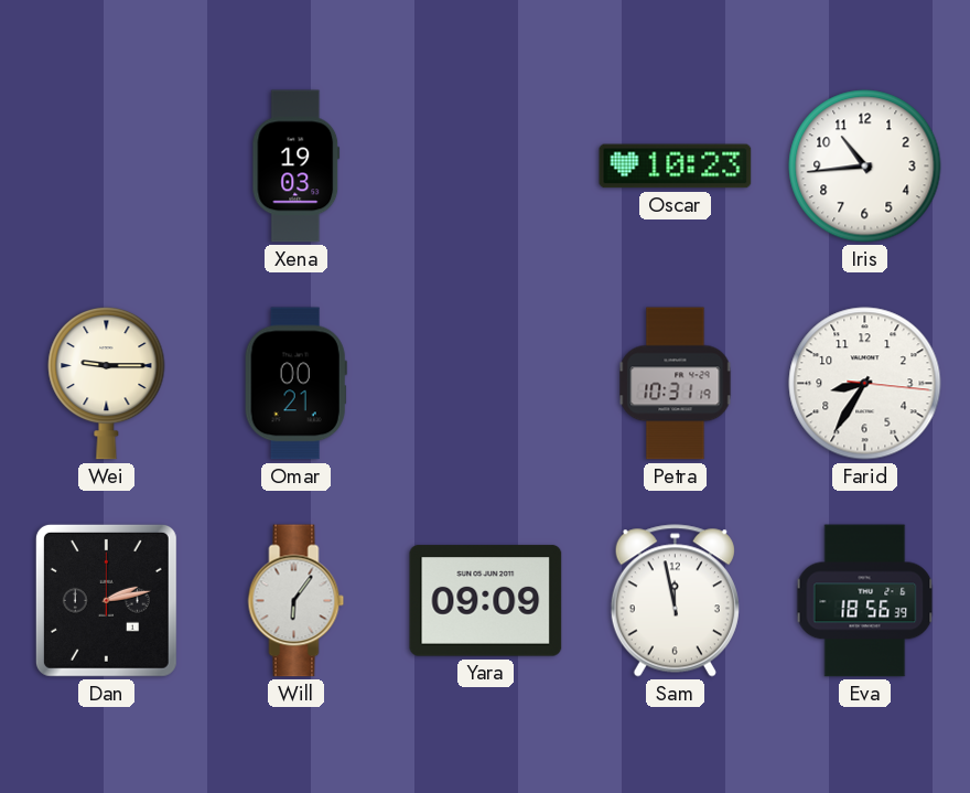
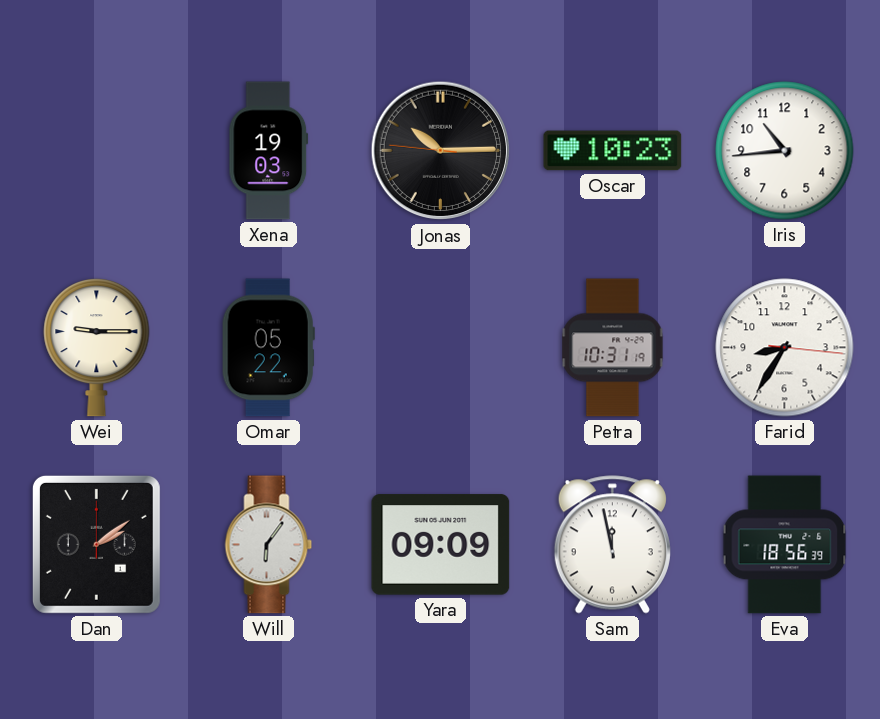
Jonas: none -> 10:14 (441, 151)
Omar: 00:21 -> 05:22 (268, 348)
Dan: 2:13 -> 2:09 (96, 544)
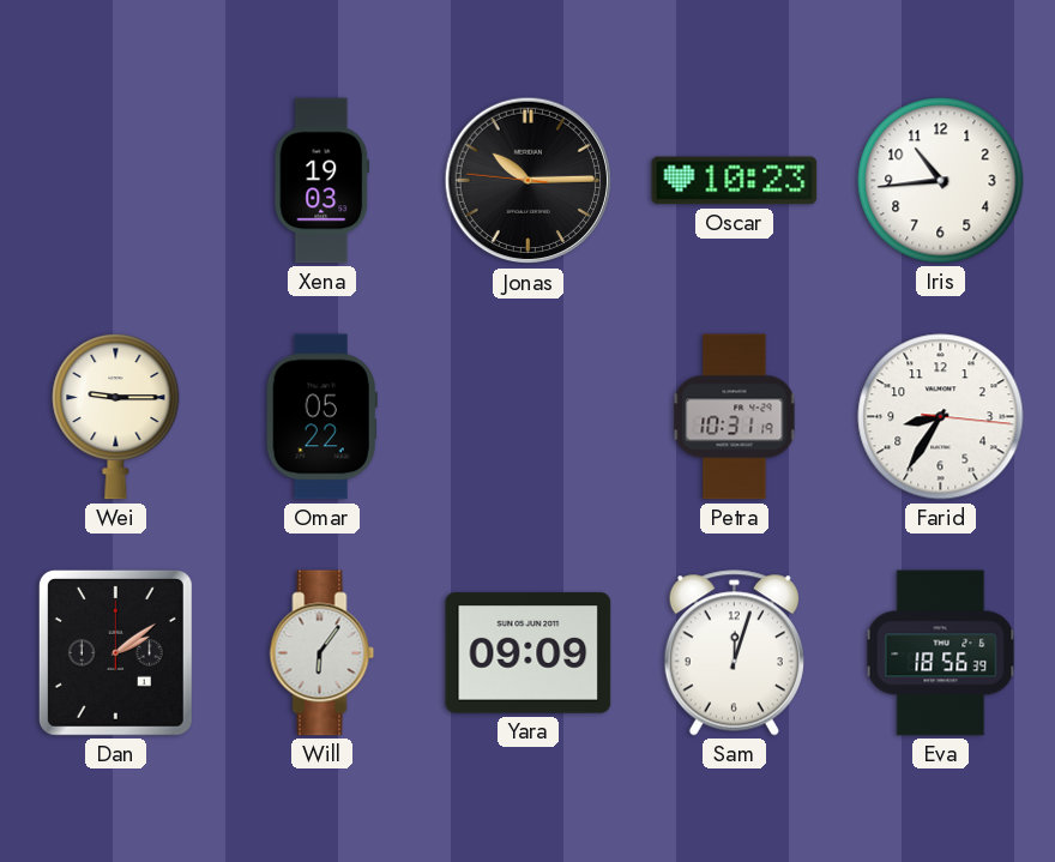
Sam: 11:58 -> 12:03 (734, 653)
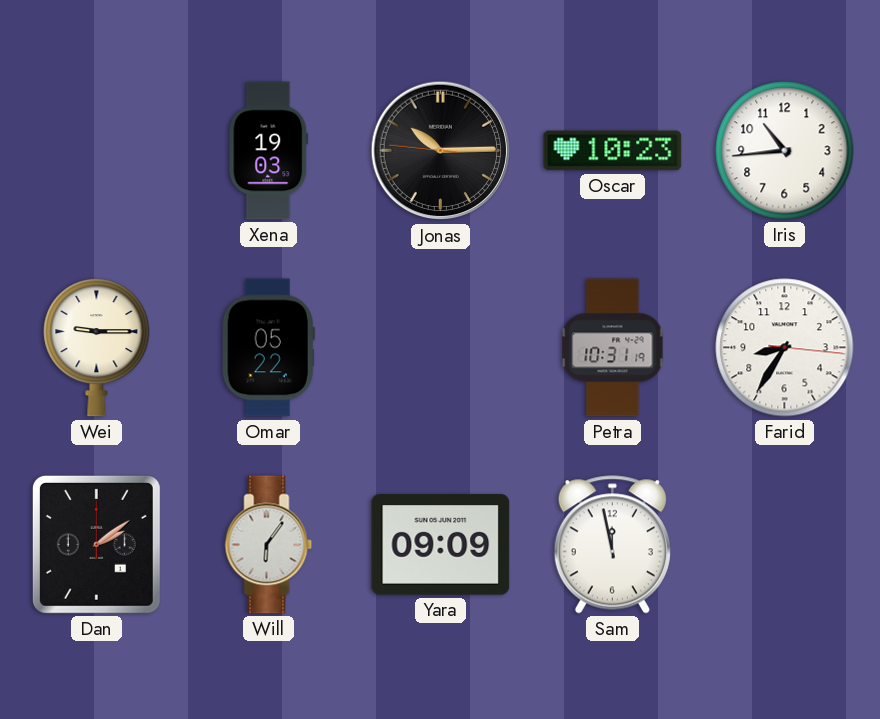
Sam: 12:03 -> 11:58 (612, 545)
Eva: 18:56 -> none (941, 653)
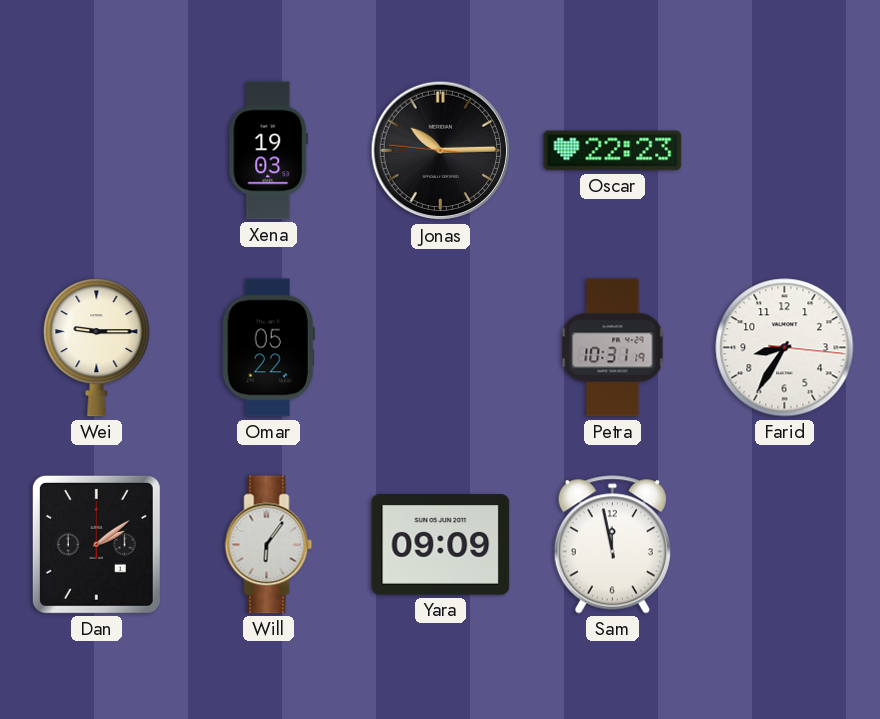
Oscar: 10:23 -> 22:23 (613, 151)
Iris: 10:44 -> none (785, 151)
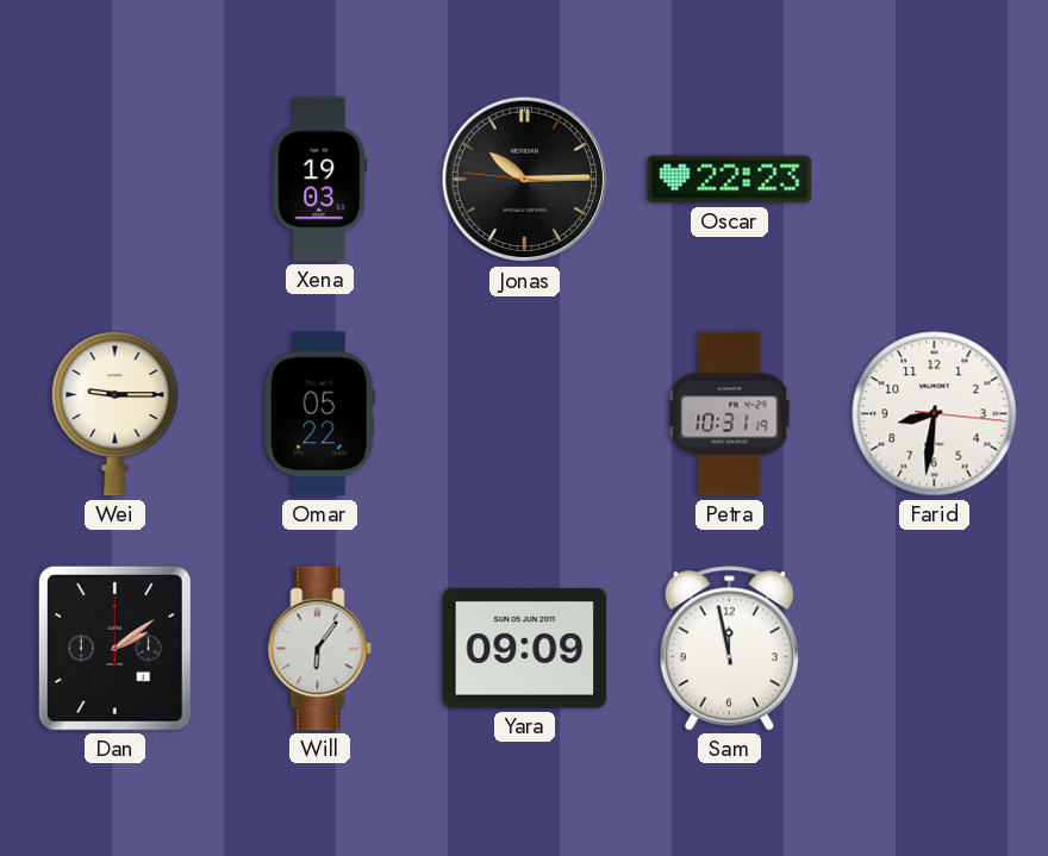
Farid: 8:35 -> 8:31 (935, 414)
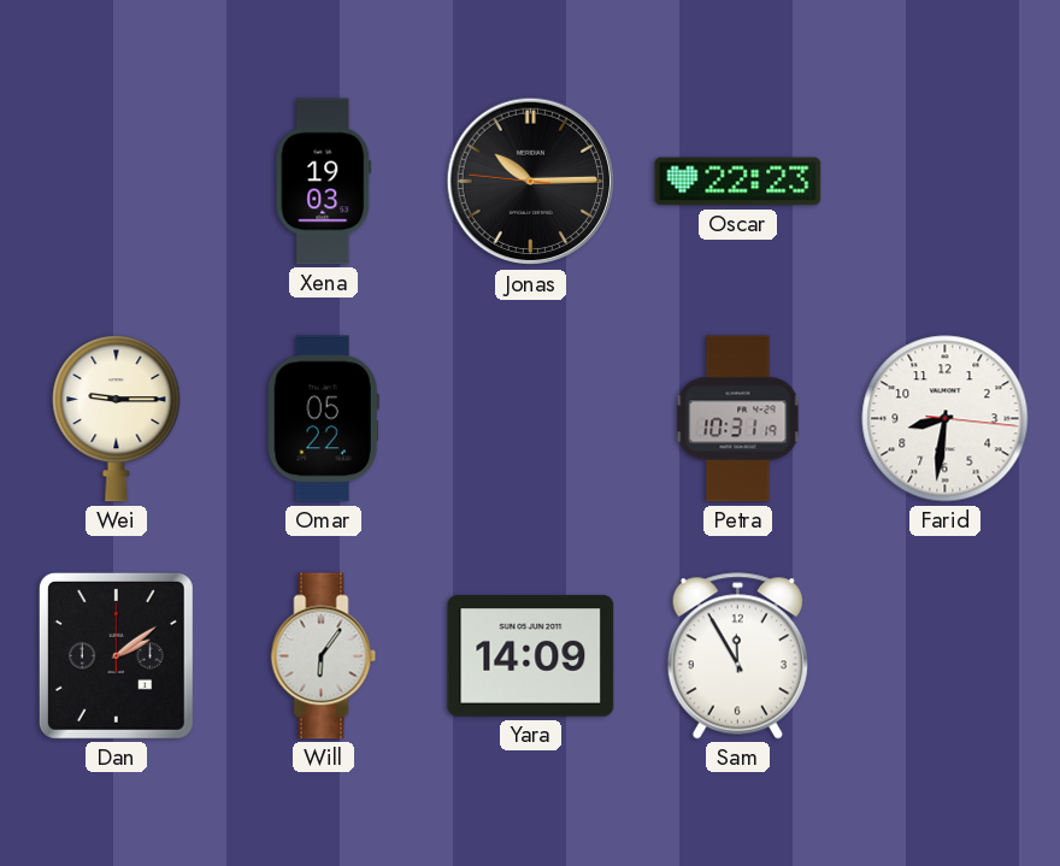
Yara: 09:09 -> 14:09 (531, 656)
Sam: 11:58 -> 11:55 (737, 656)
